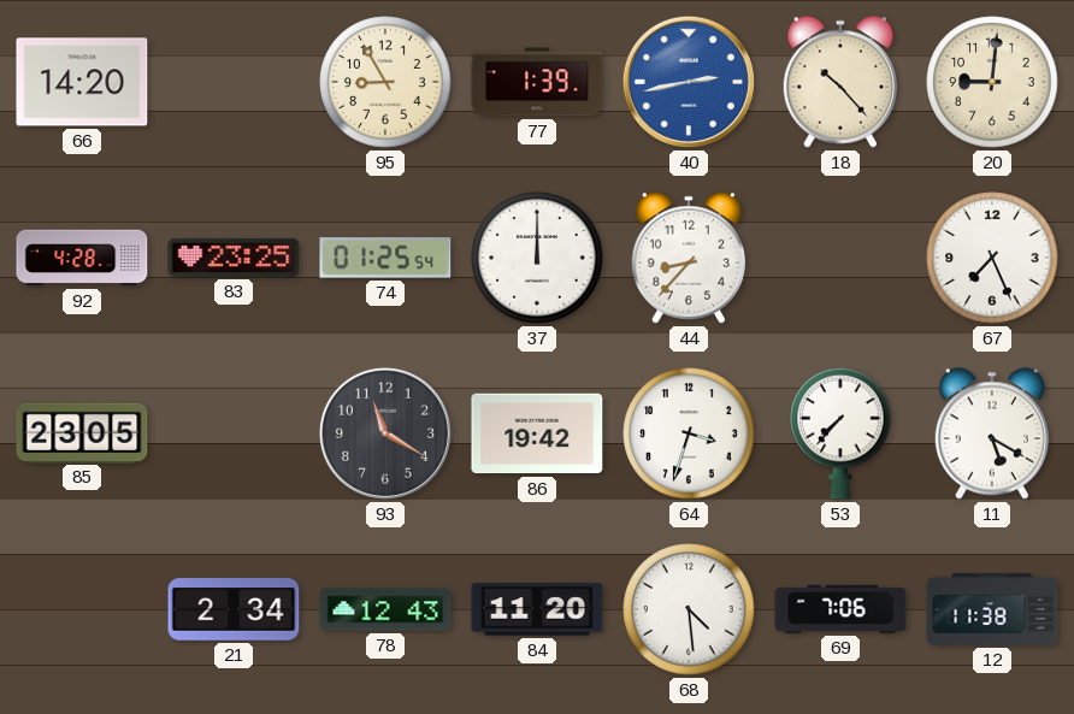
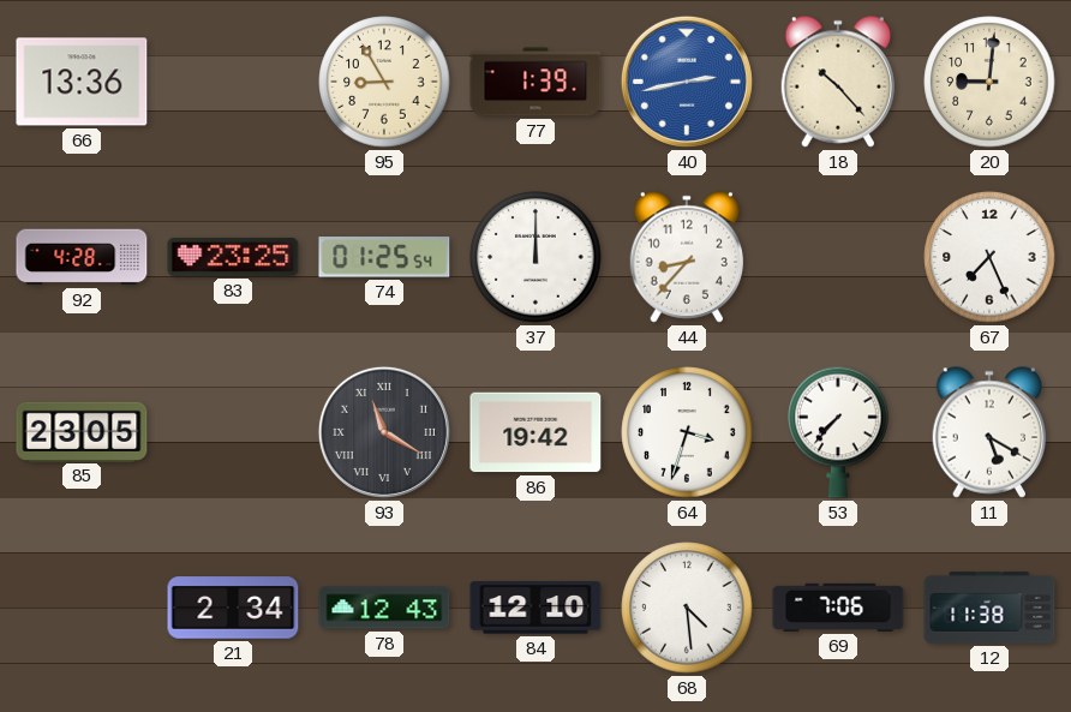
66: 14:20 -> 13:36 (82, 82)
93 numerals: Arabic -> Roman (384, 432)
84: 11:20 -> 12:10 (535, 608)
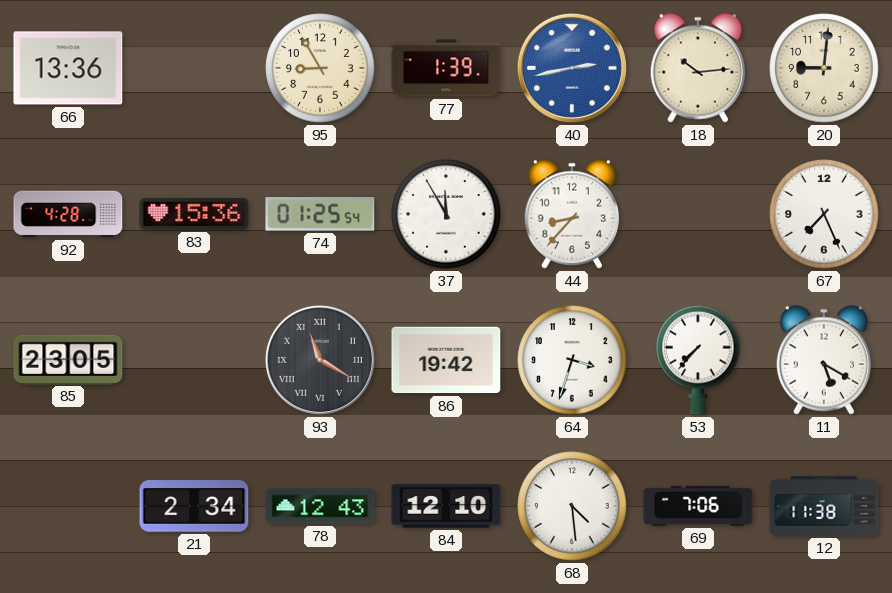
18: 10:23 -> 10:14 (698, 68)
83: 23:25 -> 15:36 (194, 214)
37: 12:00 -> 11:55 (446, 214)
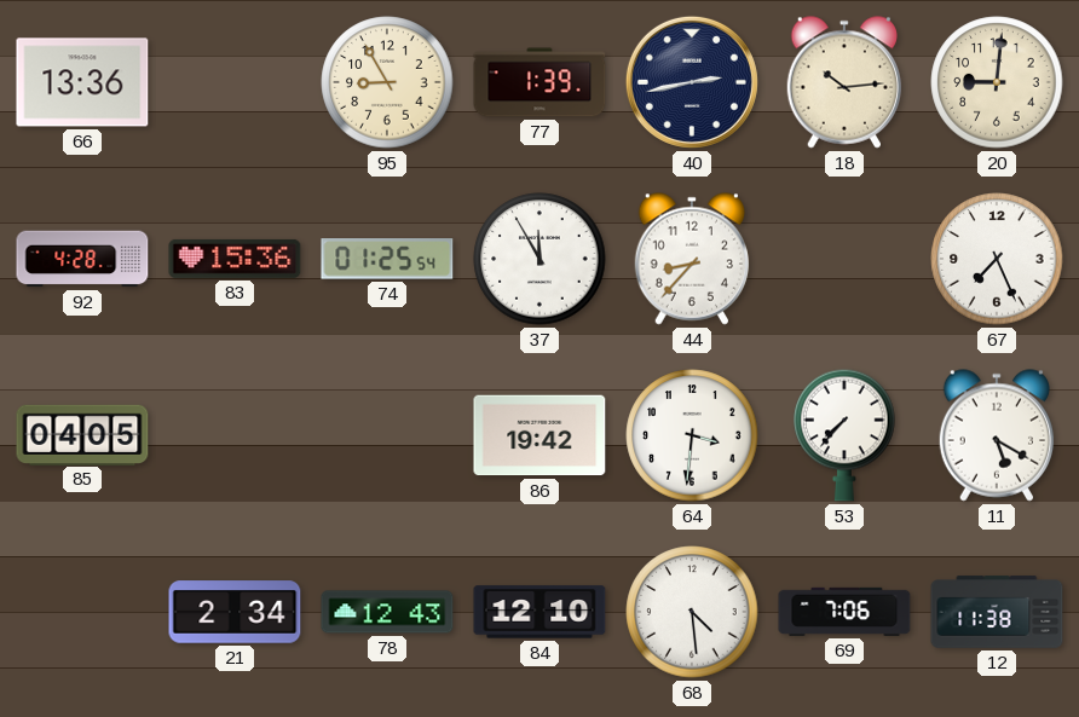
40 dial: blue -> navy (692, 82)
85: 23:05 -> 04:05 (82, 434)
93: 11:20 -> none (320, 360)
64: 3:33 -> 3:31 (692, 435)
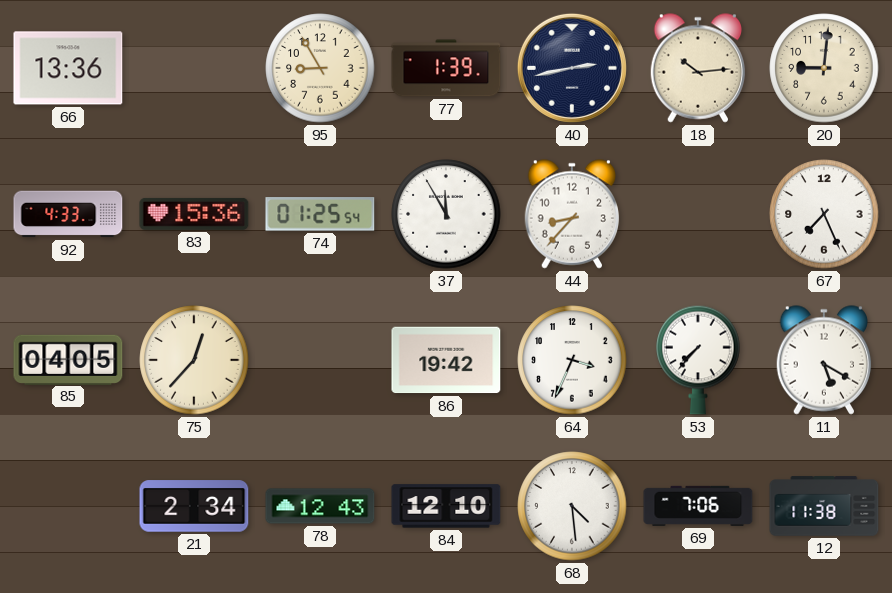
92: 4:28 -> 4:33 (68, 214)
75: none -> 12:37 (194, 360)
64: 3:31 -> 3:34 (572, 360)
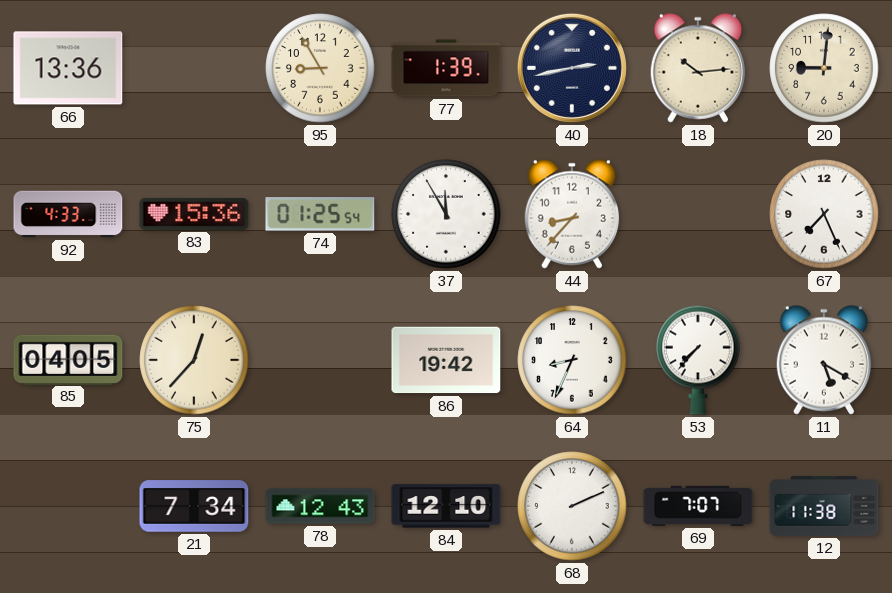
64: 3:34 -> 8:34 (572, 360)
21: 2:34 -> 7:34 (194, 506)
68: 4:29 -> 2:11 (572, 506)
69: 7:06 -> 7:07 (698, 506)
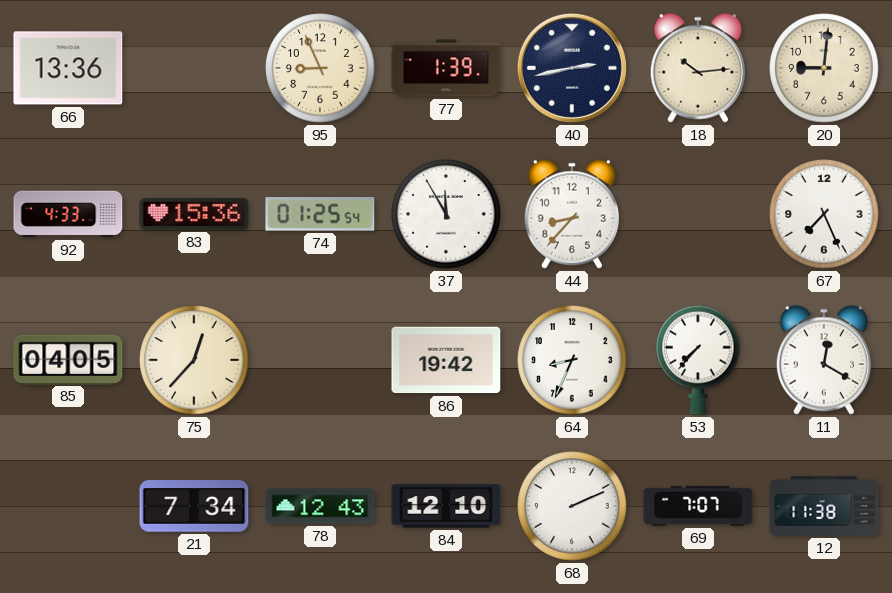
95: 8:55 -> 8:56 (320, 68)
11: 5:20 -> 12:20 (824, 360)
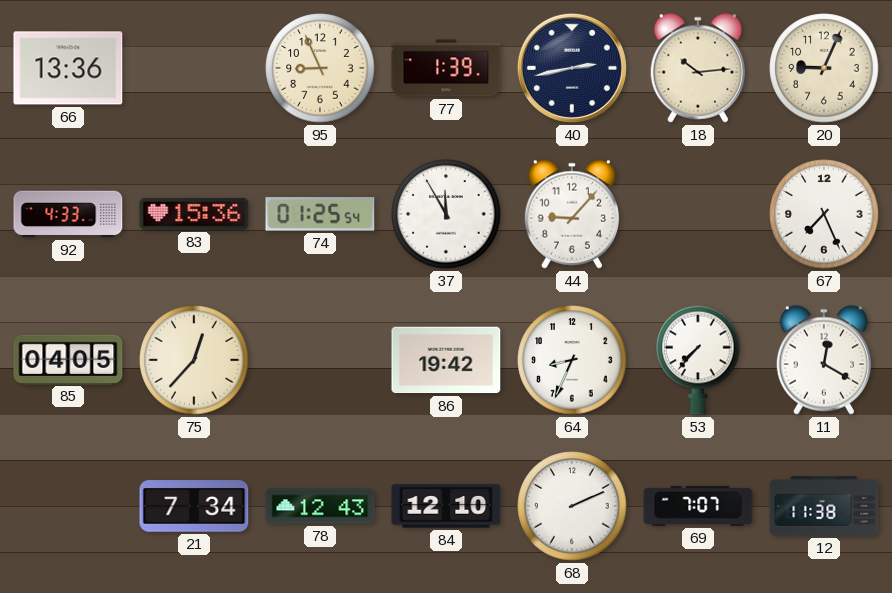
20: 9:01 -> 9:04 (824, 68)
44: 8:37 -> 9:07 (572, 214)
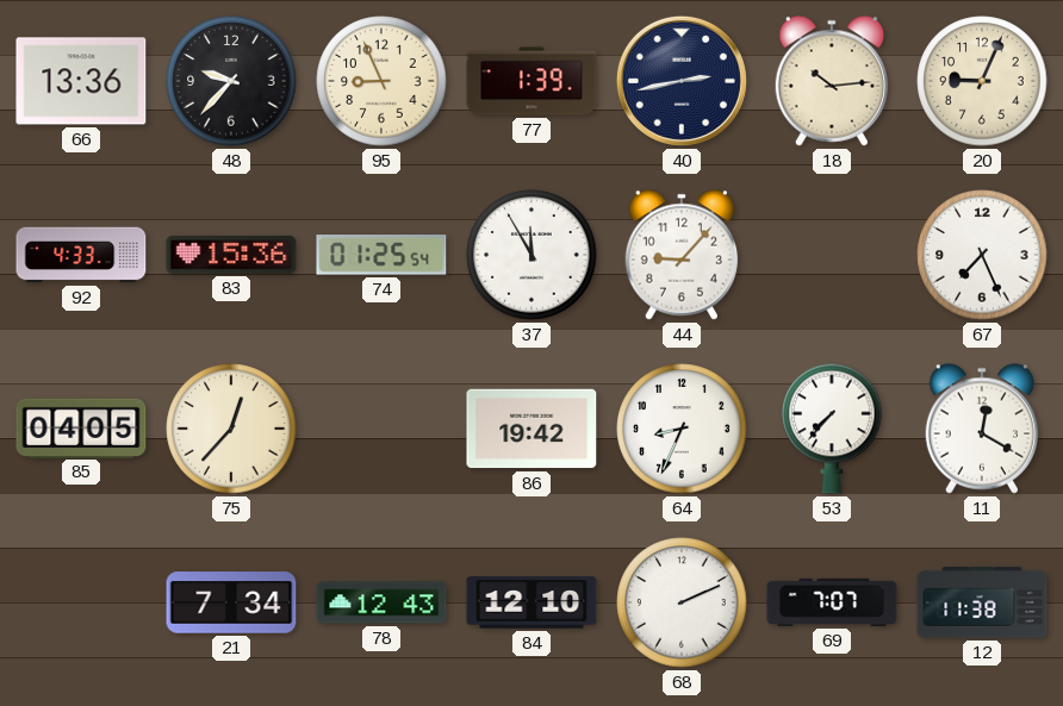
48: none -> 9:37 (231, 81)
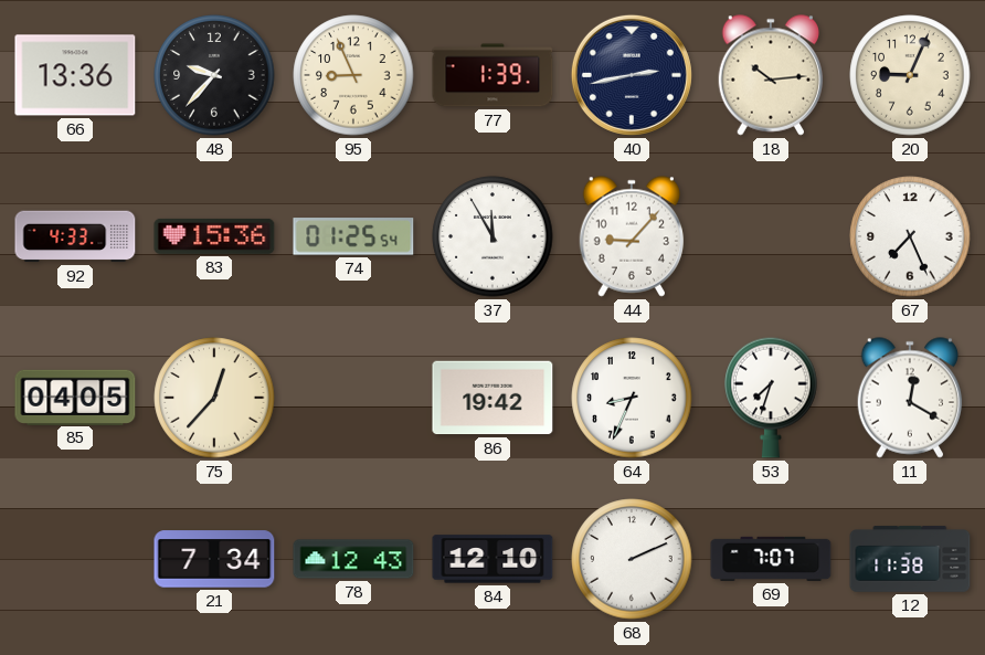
53: 7:37 -> 7:33 (771, 398)
